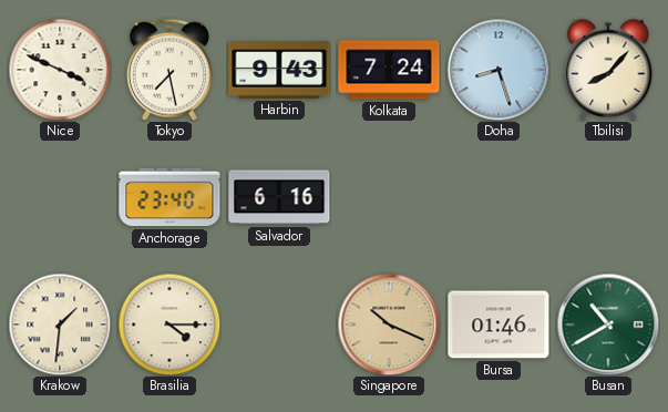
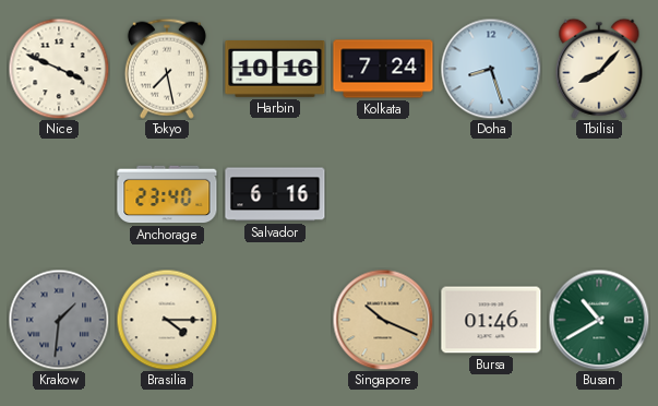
Harbin: 9:43 -> 10:16 (275, 70)
Krakow dial: cream -> grey (59, 320)
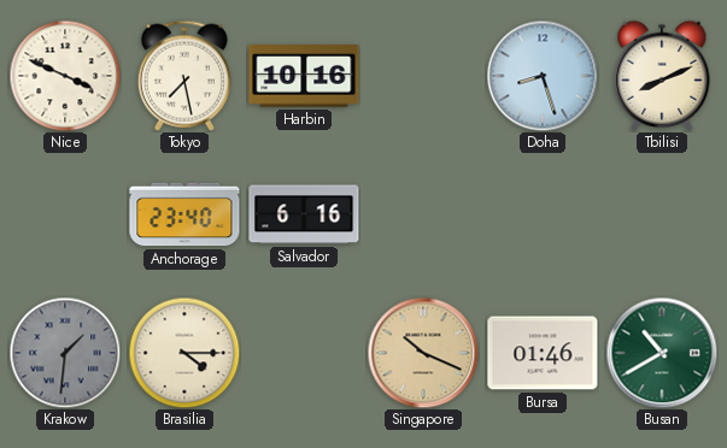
Kolkata: 7:24 -> none (383, 69)
Tbilisi: 8:07 -> 8:11 (662, 76)
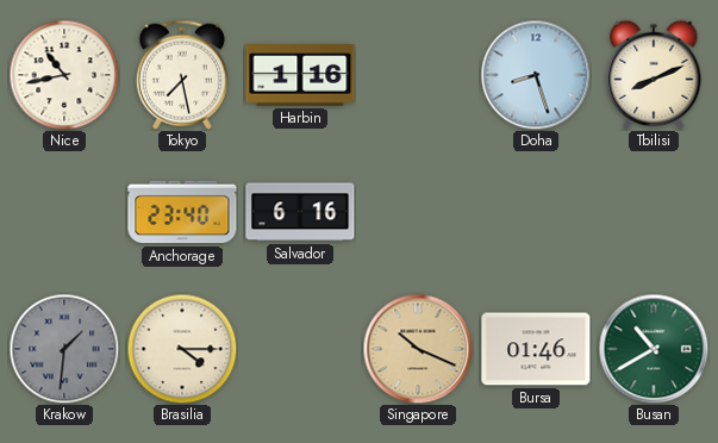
Nice: 3:49 -> 10:43 (64, 75)
Harbin: 10:16 -> 1:16 (300, 76)
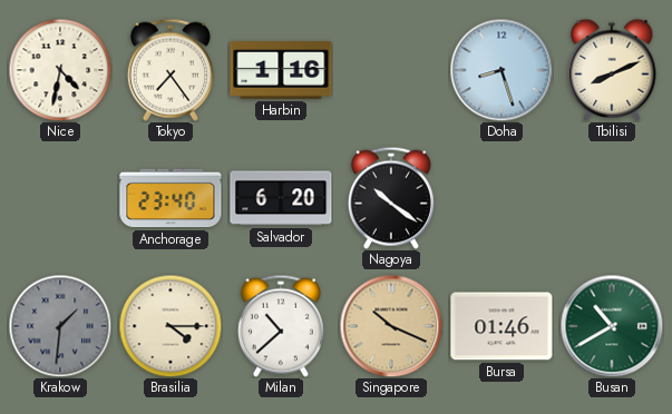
Nice: 10:43 -> 4:32 (60, 70)
Tokyo: 7:28 -> 7:24 (171, 70)
Salvador: 6:16 -> 6:20 (281, 198)
Nagoya: none -> 10:21 (391, 198)
Milan: none -> 10:38 (281, 326)
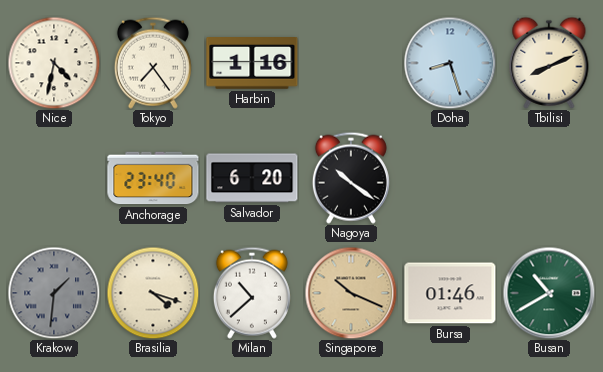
Brasilia: 4:15 -> 4:18 (153, 293)
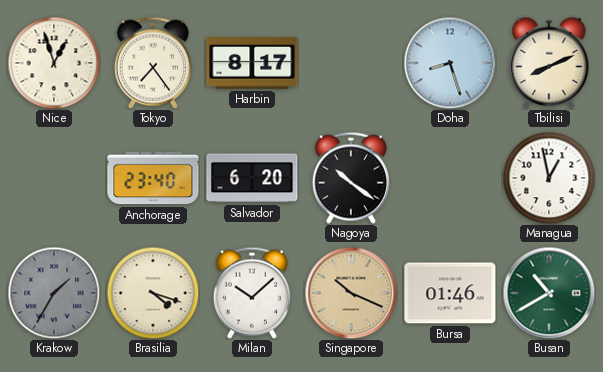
Nice: 4:32 -> 12:57 (54, 63)
Harbin: 1:16 -> 8:17 (252, 64)
Managua: none -> 12:58 (549, 178)
Krakow: 1:31 -> 1:35 (54, 293)
Milan: 10:38 -> 10:08 (252, 293)
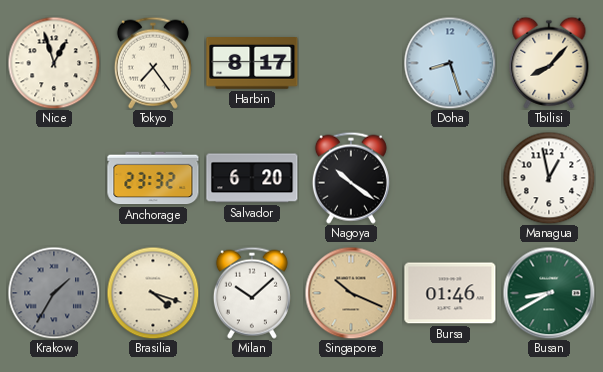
Tbilisi: 8:11 -> 8:07 (549, 63)
Anchorage: 23:40 -> 23:32 (153, 178)
Busan: 10:40 -> 8:40 (549, 293)
